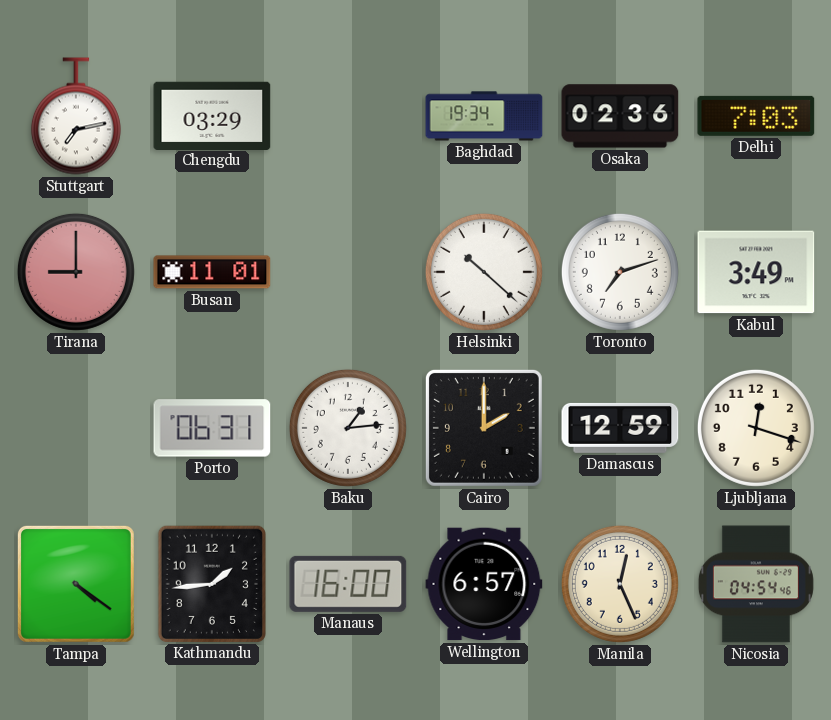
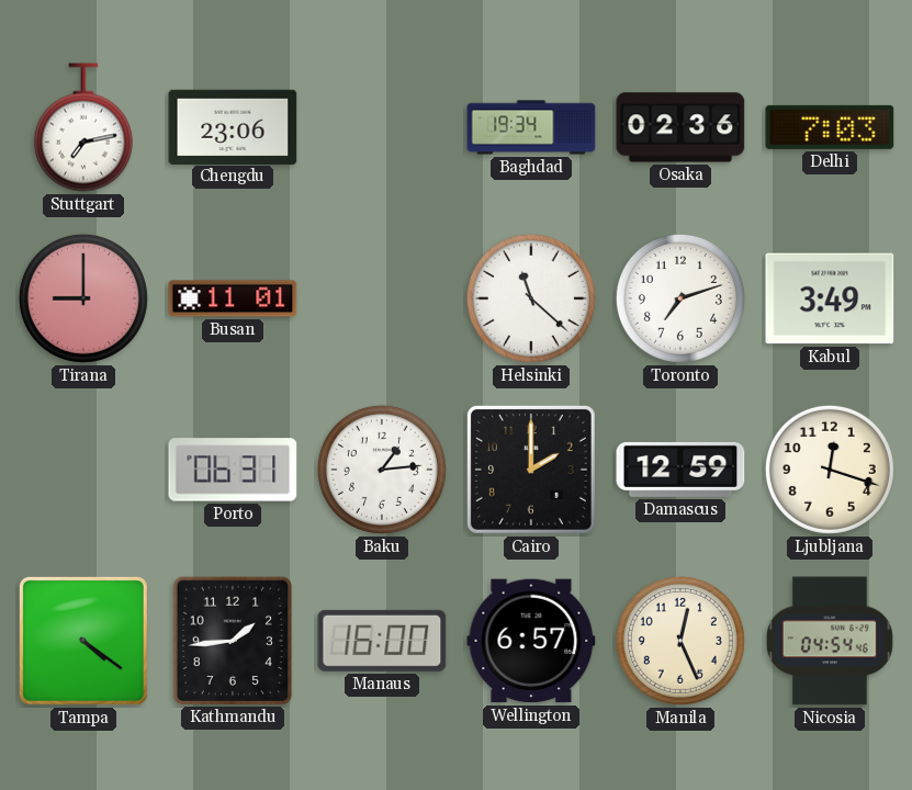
Chengdu: 03:29 -> 23:06 (233, 126)
Helsinki: 10:22 -> 11:22 (531, 298)
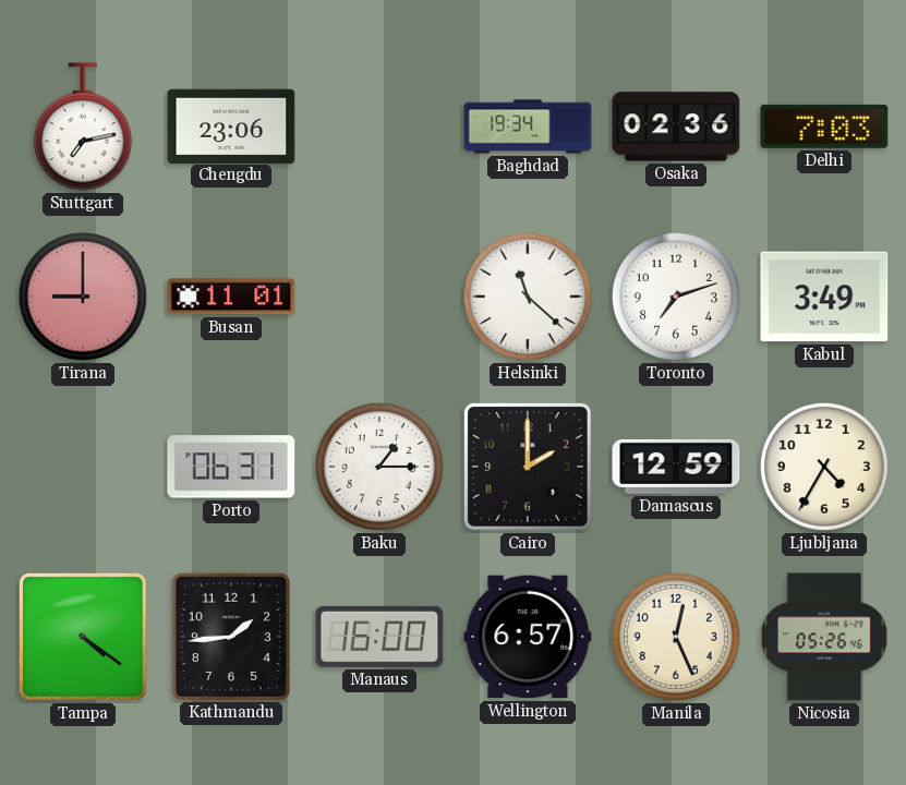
Baku: 1:14 -> 1:15 (379, 467)
Ljubljana: 12:18 -> 4:35 (824, 467)
Nicosia: 04:54 -> 05:26 (824, 637)
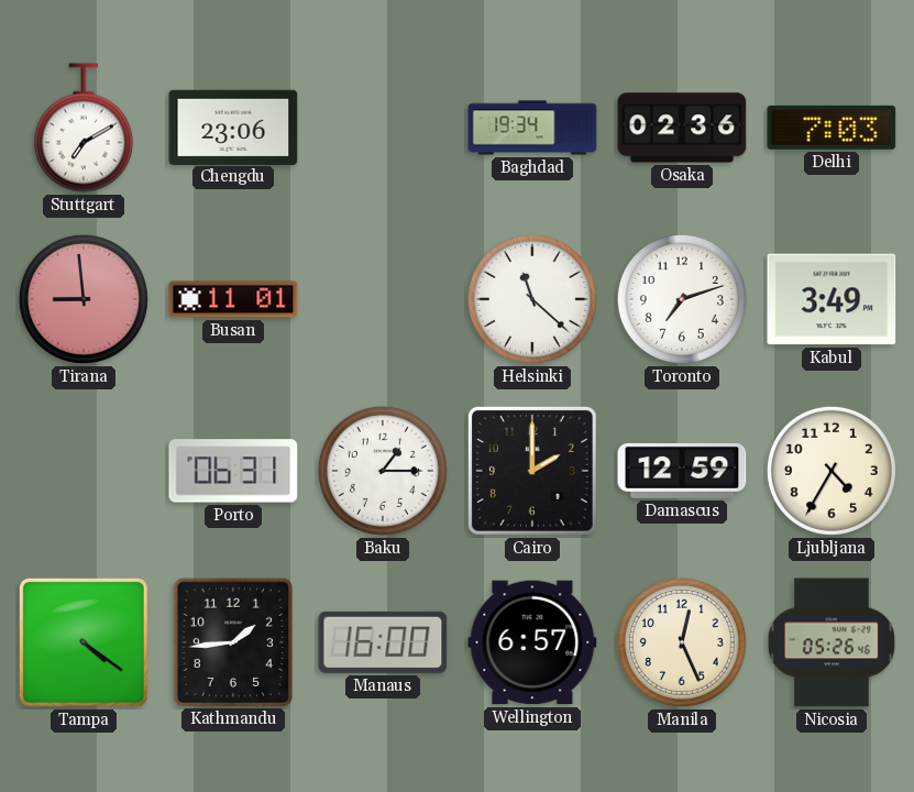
Stuttgart: 7:13 -> 7:10 (84, 128)
Tirana: 9:00 -> 8:59 (84, 299)
